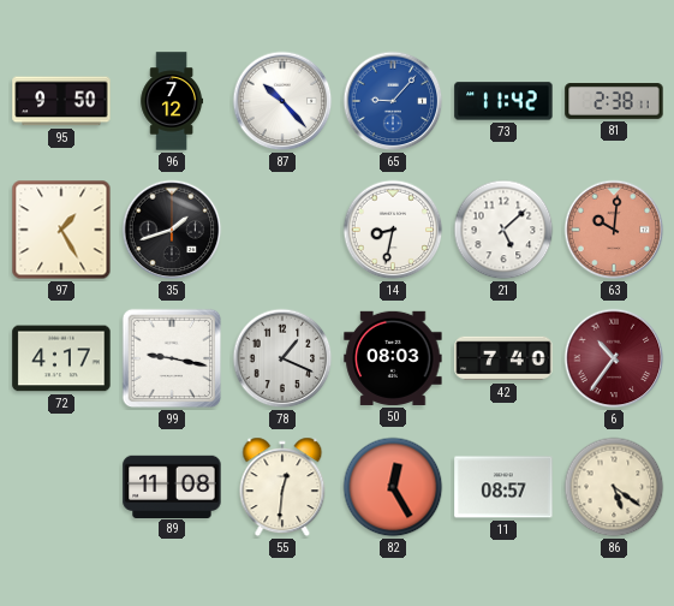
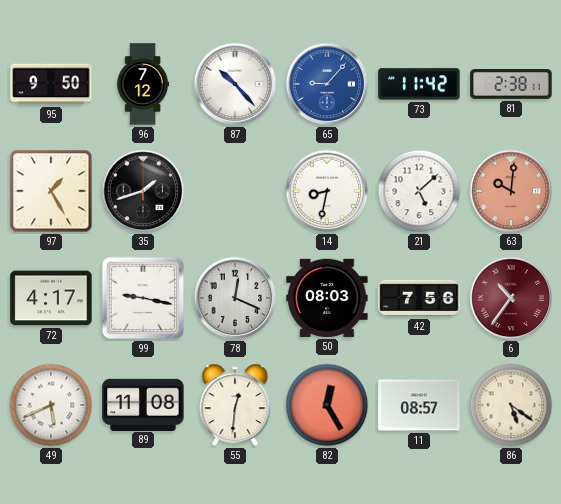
78: 1:19 -> 12:19 (235, 298)
42: 7:40 -> 7:56 (419, 298)
49: none -> 5:41 (51, 405)
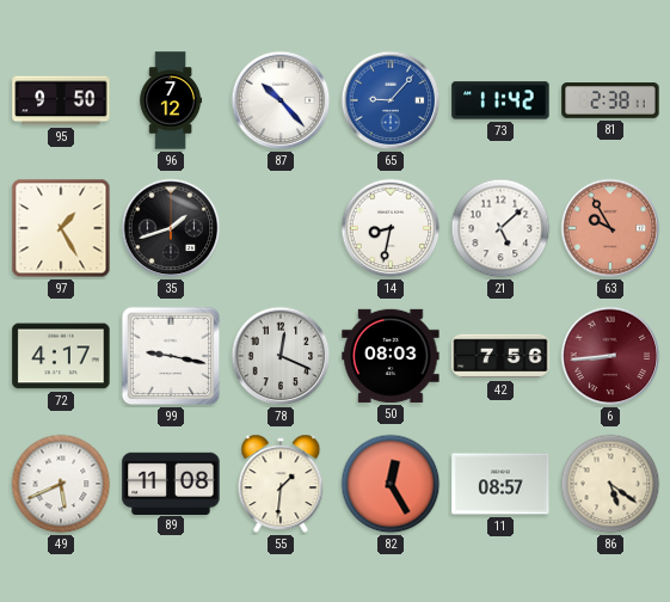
63: 10:01 -> 9:55 (610, 228)
6: 10:36 -> 8:44 (610, 356)
55: 12:31 -> 1:31 (281, 484)
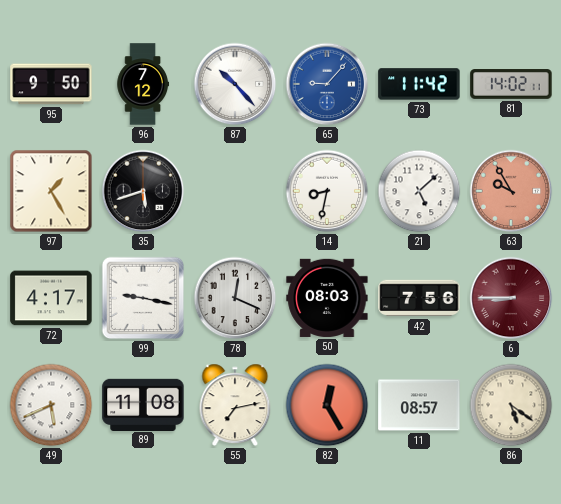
81: 2:38 -> 14:02 (511, 84)
35: 1:42 -> 5:42 (143, 191)
6: 8:44 -> 8:45 (511, 298)
55: 1:31 -> 7:13 (235, 405)
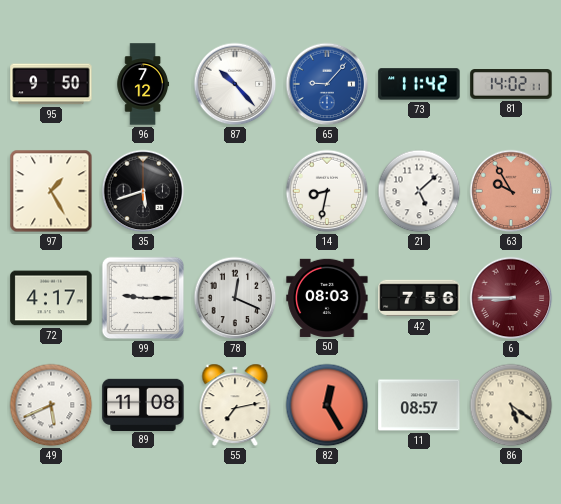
99: 9:17 -> 9:15 (143, 298)
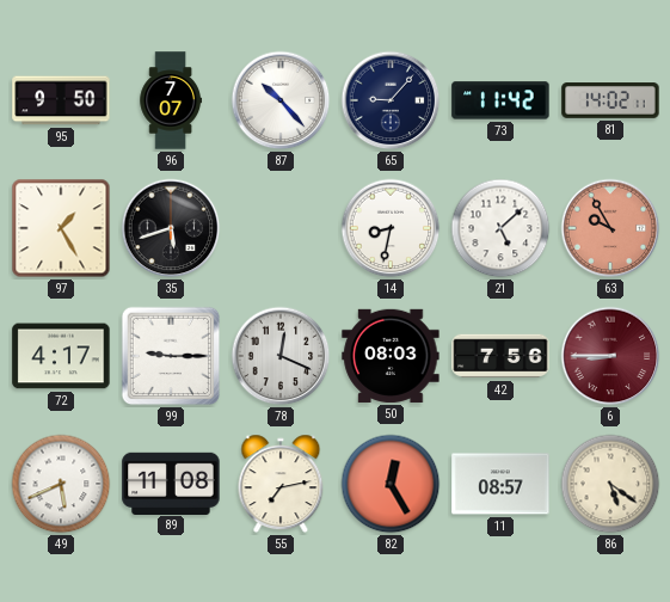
96: 7:12 -> 7:07 (171, 100)
65 dial: blue -> navy (391, 100)
